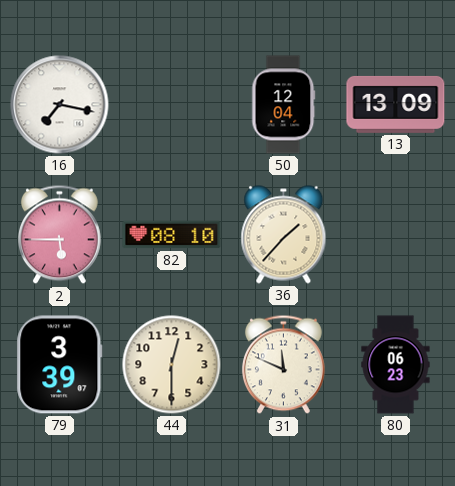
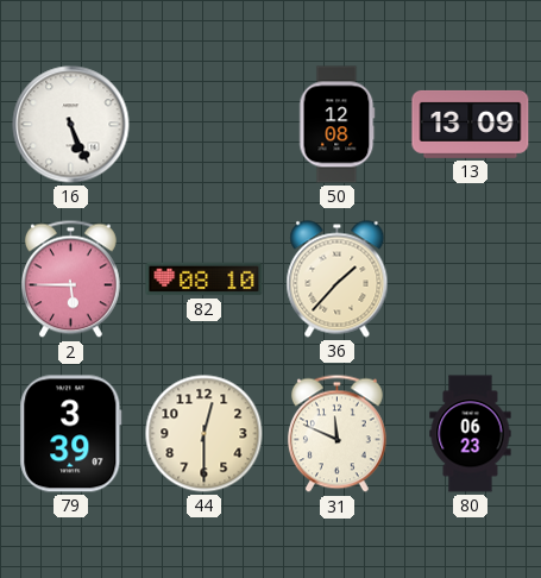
16: 7:17 -> 5:26 (71, 125)
50: 12:04 -> 12:08 (338, 125)
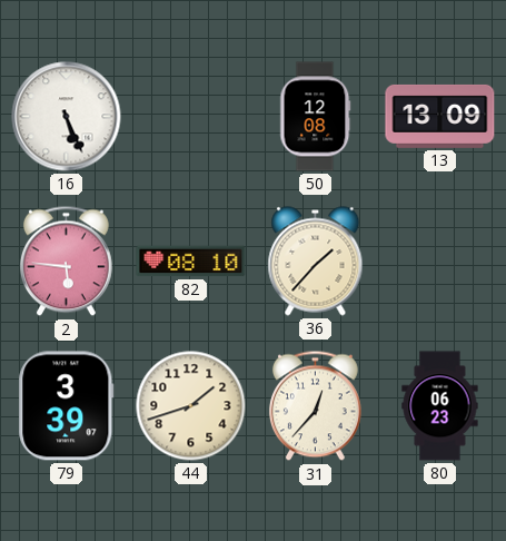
2: 5:45 -> 5:46 (66, 262)
44: 12:30 -> 1:42 (191, 406)
31: 11:49 -> 12:37 (315, 406)
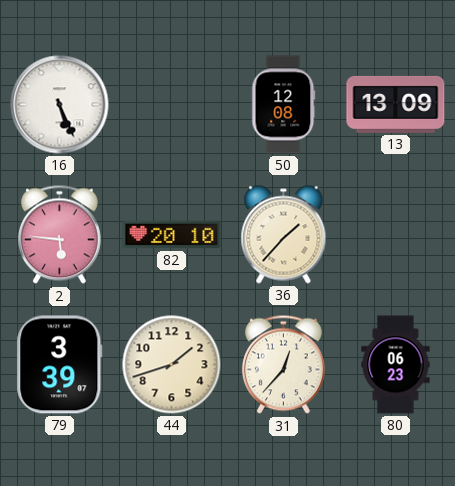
82: 08:10 -> 20:10 (172, 235)
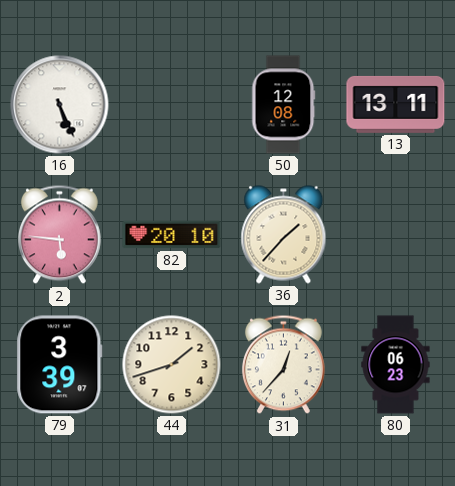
13: 13:09 -> 13:11 (396, 104)
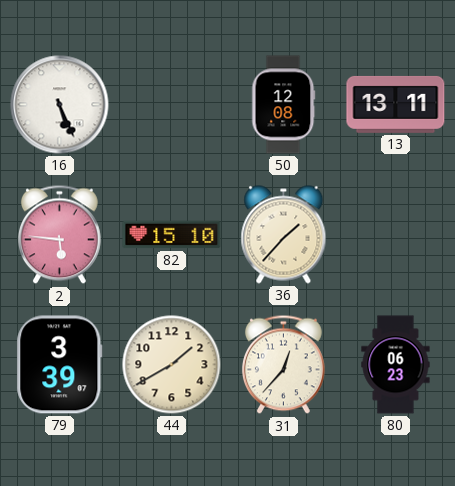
82: 20:10 -> 15:10 (172, 235)
44: 1:42 -> 1:40 (172, 365)
